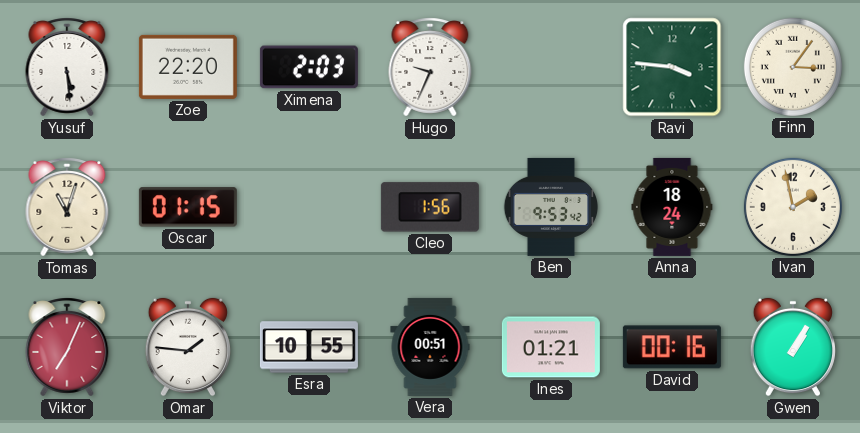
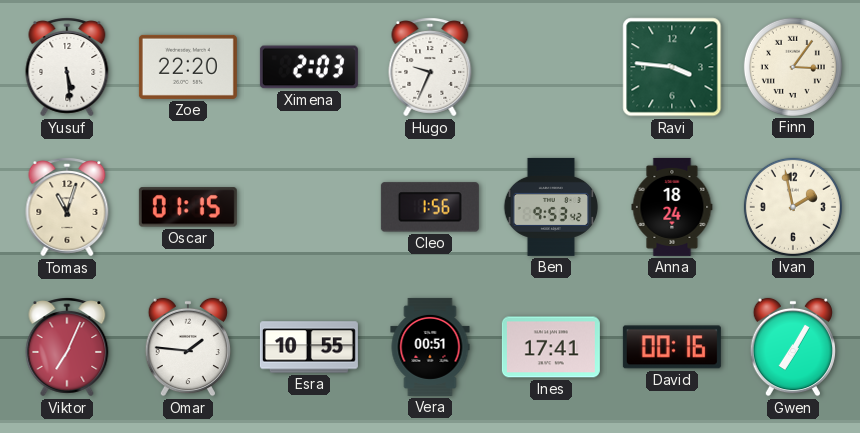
Ines: 01:21 -> 17:41 (551, 347)
Gwen: 1:05 -> 7:05 (793, 347)
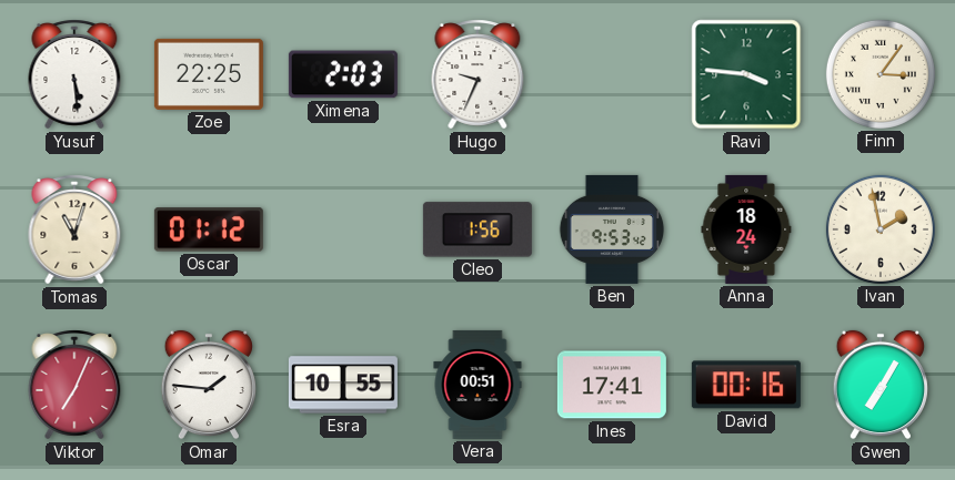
Zoe: 22:20 -> 22:25 (209, 74)
Oscar: 01:15 -> 01:12 (209, 229)
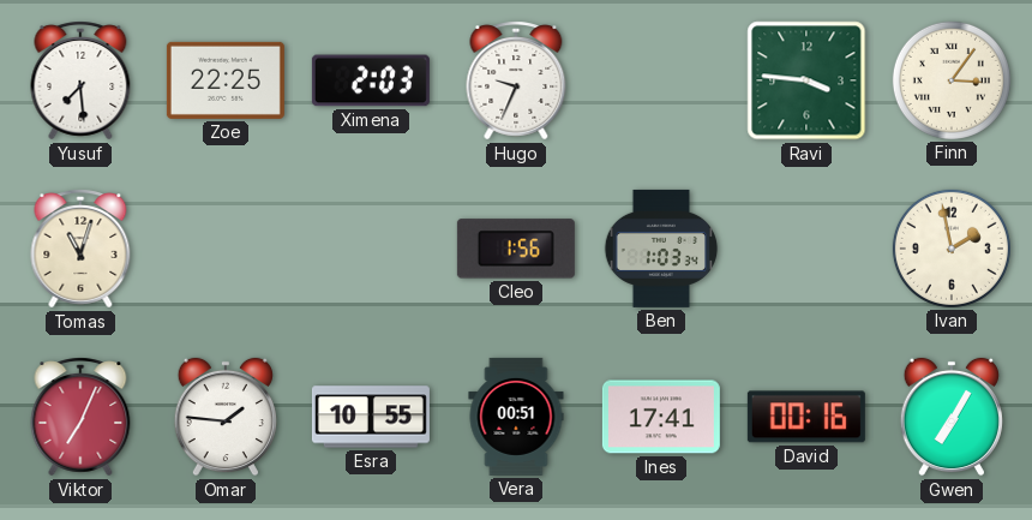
Yusuf: 5:29 -> 7:29 (80, 80)
Oscar: 01:12 -> none (209, 229)
Ben: 9:53 -> 1:03 (661, 249)
Anna: 18:24 -> none (746, 229)
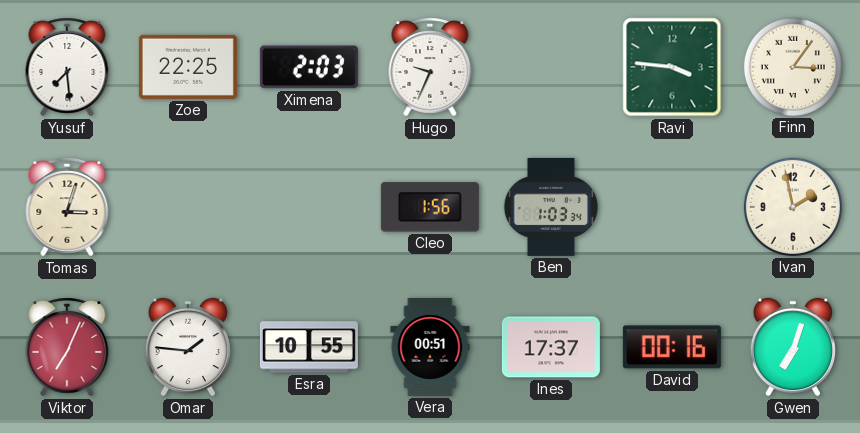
Tomas: 11:03 -> 3:03 (67, 207)
Ines: 17:41 -> 17:37 (551, 347)
Gwen: 7:05 -> 7:03 (793, 347)
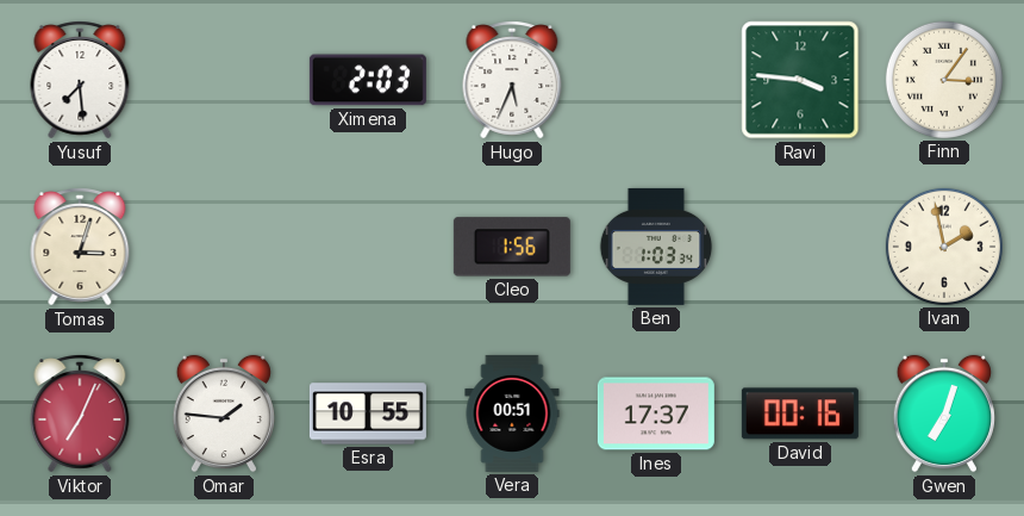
Zoe: 22:25 -> none (188, 67)
Hugo: 9:34 -> 5:34 (512, 80)
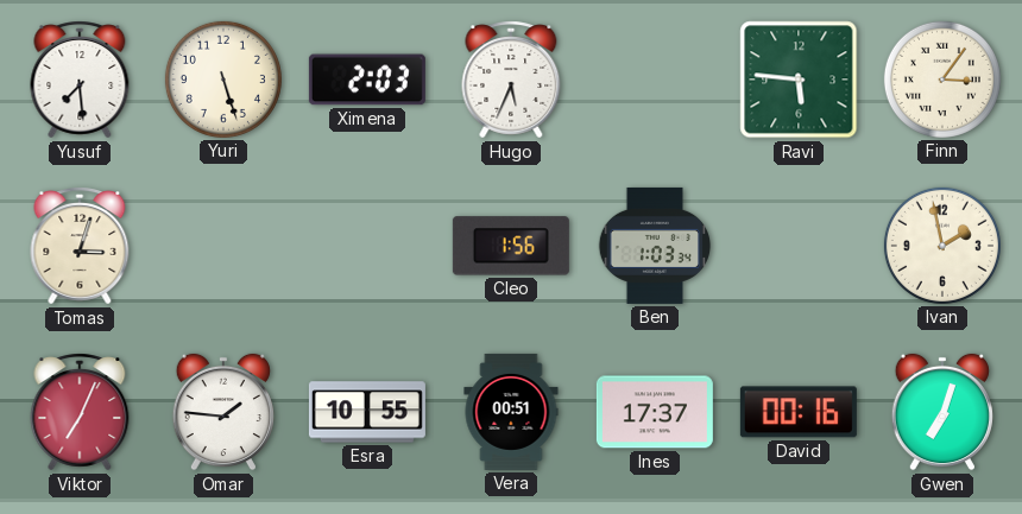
Yuri: none -> 5:27 (223, 80)
Ravi: 3:46 -> 5:46 (799, 80)
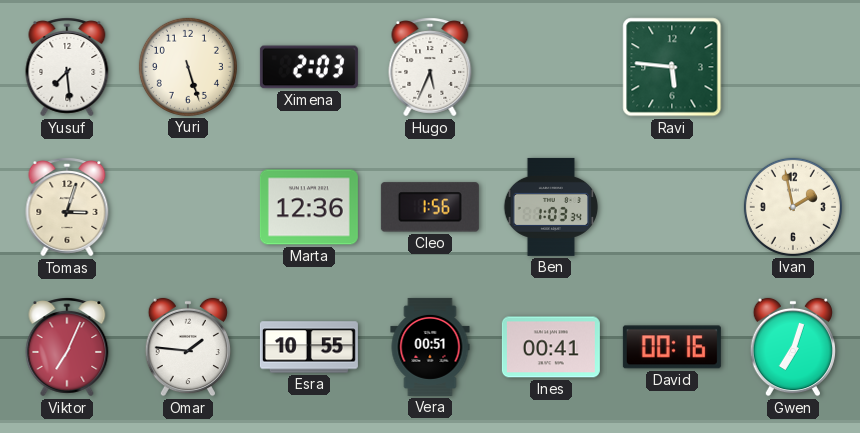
Finn: 3:06 -> none (942, 80)
Marta: none -> 12:36 (309, 207)
Ines: 17:37 -> 00:41 (551, 347)
